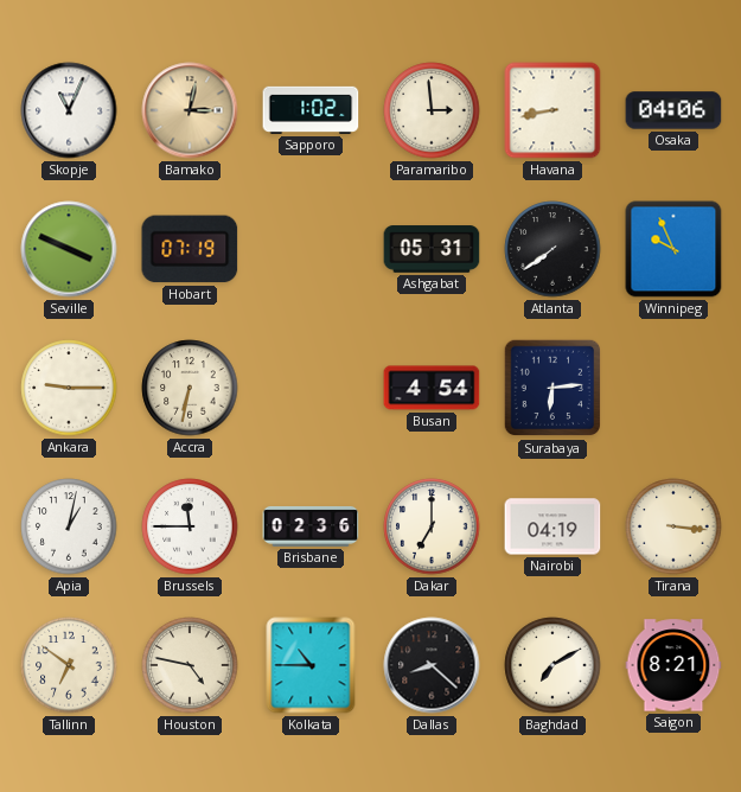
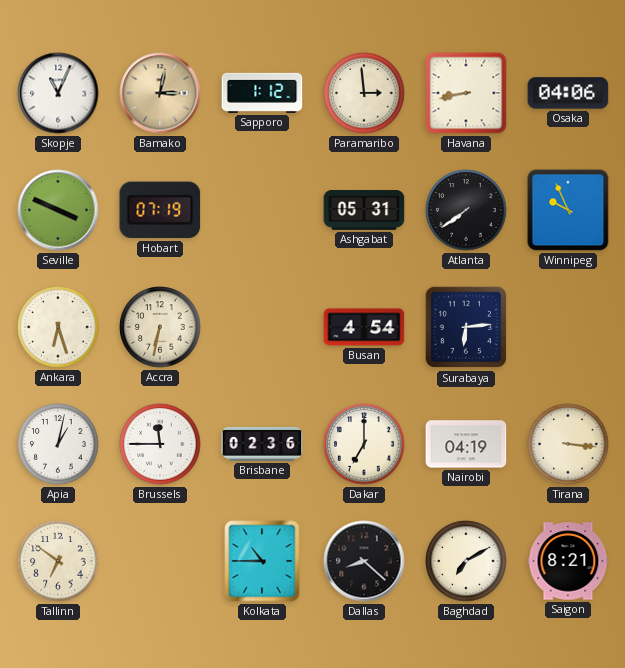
Sapporo: 1:02 -> 1:12 (262, 93)
Ankara: 9:15 -> 6:27 (58, 327)
Houston: 4:47 -> none (190, 665)
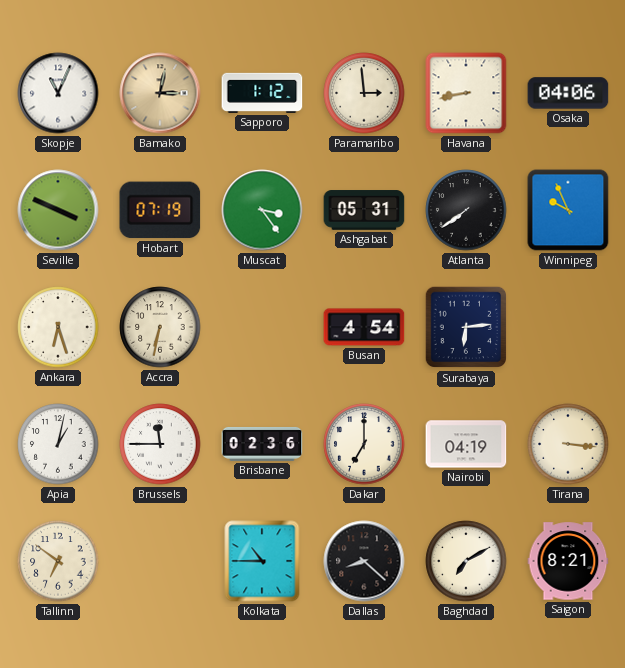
Muscat: none -> 3:24 (262, 210)
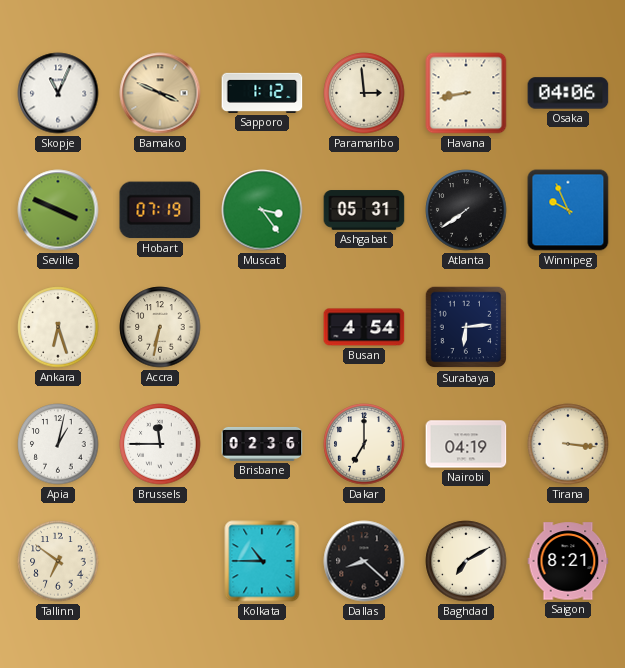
Bamako: 3:02 -> 3:49 (160, 93)
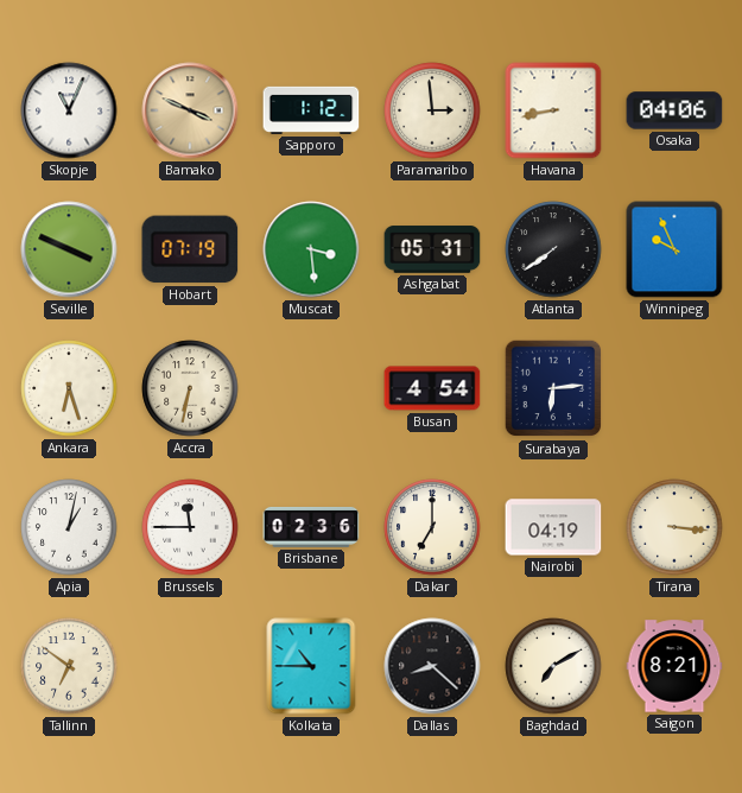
Muscat: 3:24 -> 3:29 (311, 249)
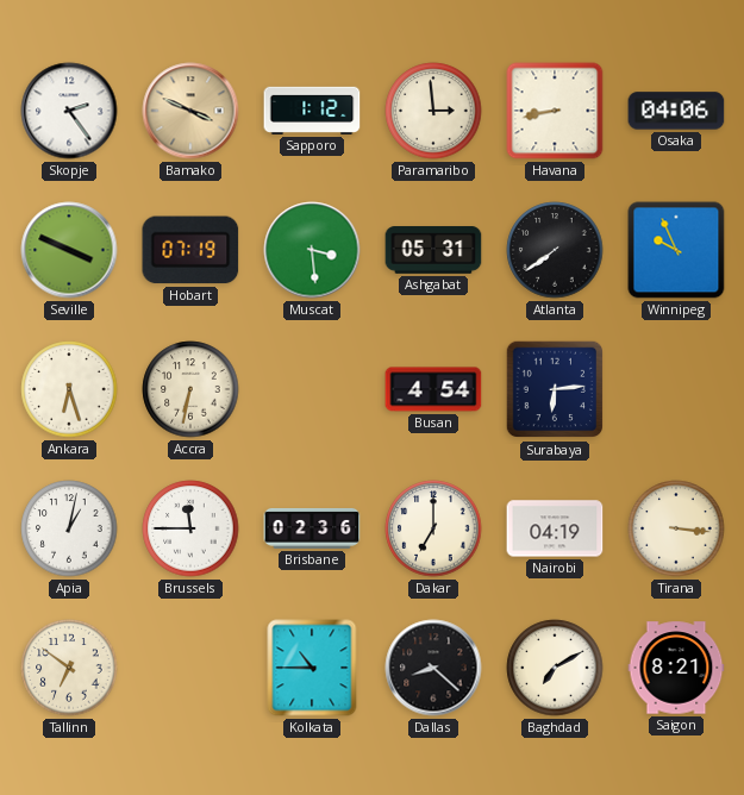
Skopje: 11:04 -> 2:24 (69, 111)
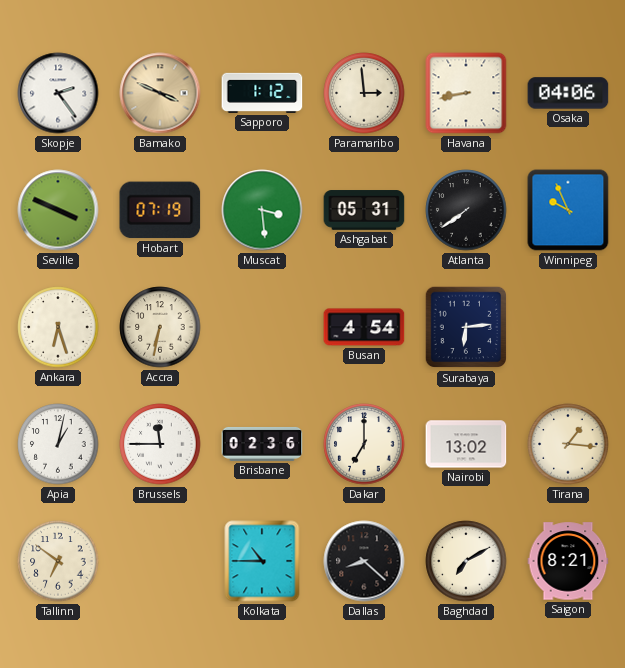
Nairobi: 04:19 -> 13:02 (466, 444)
Tirana: 3:16 -> 1:16 (568, 444)
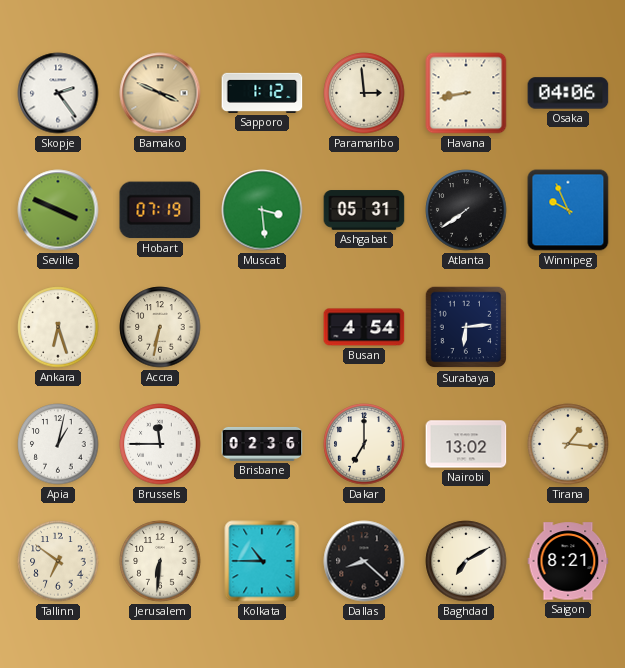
Jerusalem: none -> 6:31 (160, 561)
